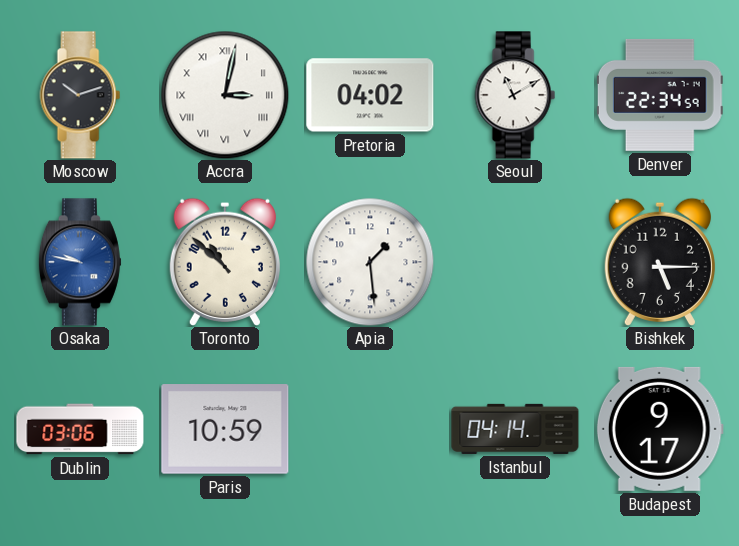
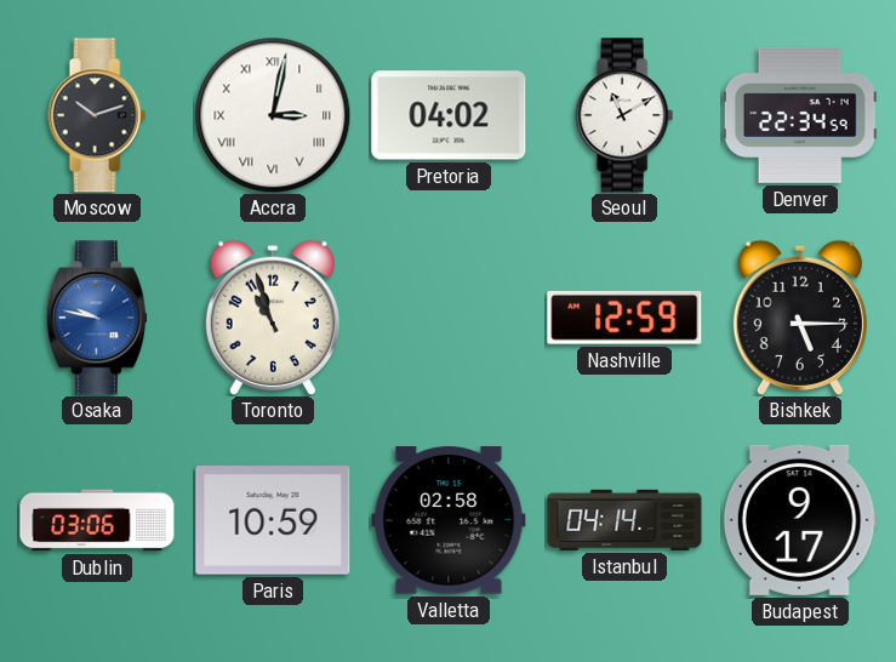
Toronto: 10:52 -> 10:57 (273, 318)
Apia: 1:29 -> none (370, 262)
Nashville: none -> 12:59 (624, 318)
Valletta: none -> 02:58 (449, 520)
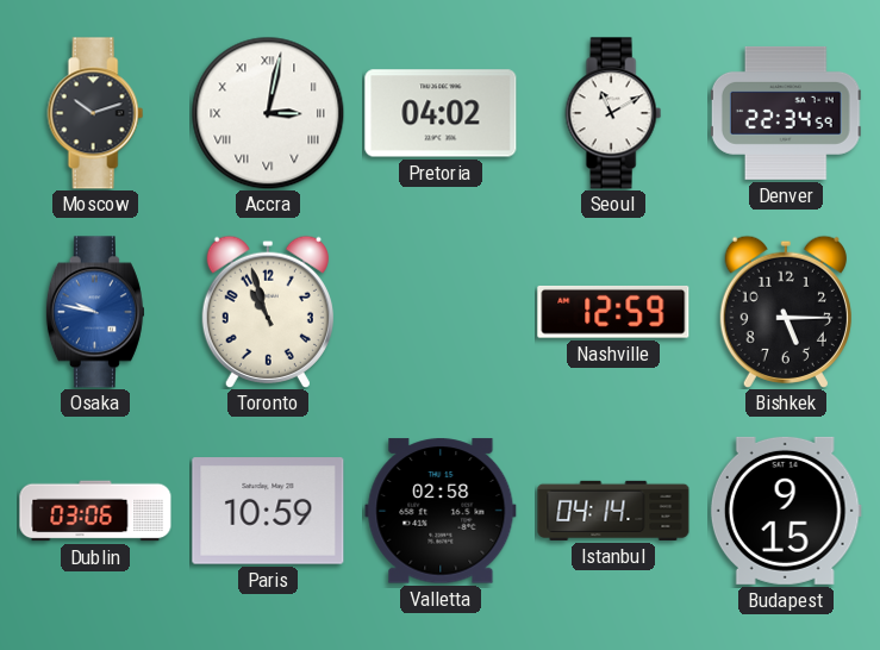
Budapest: 9:17 -> 9:15 (786, 511)
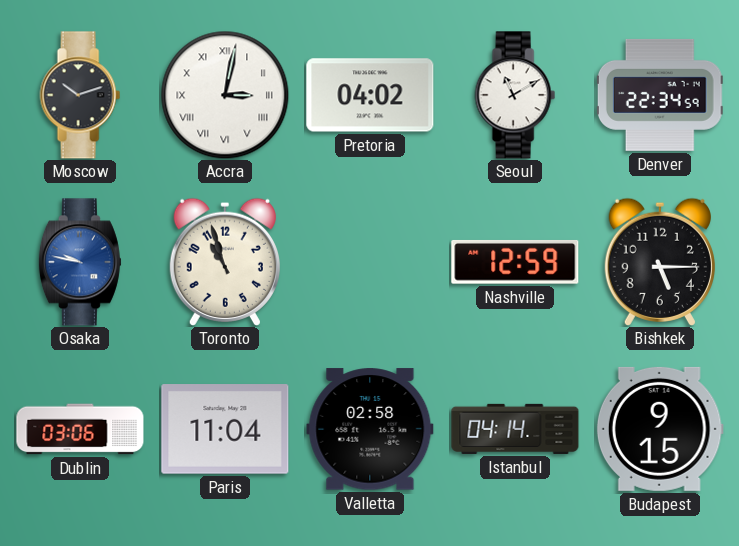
Paris: 10:59 -> 11:04 (225, 429)
